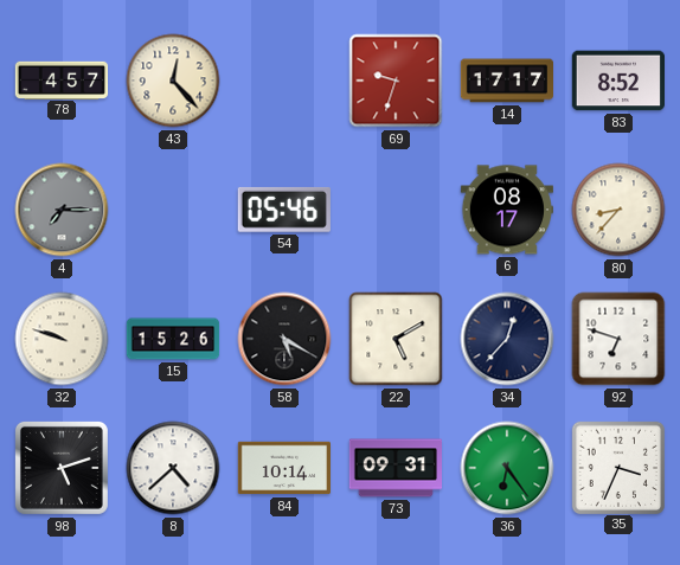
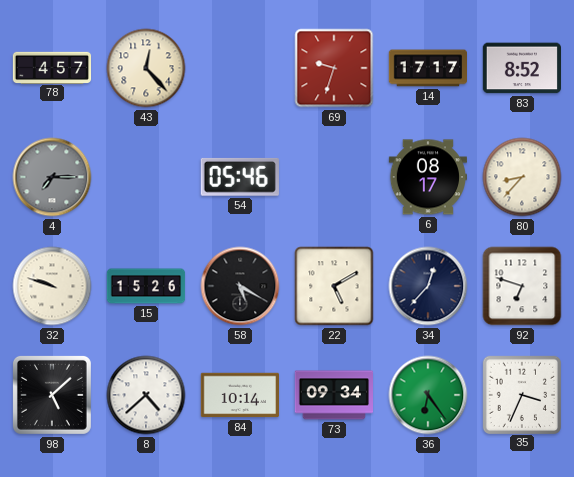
98: 5:12 -> 5:08 (52, 395)
73: 09:31 -> 09:34 (333, 395)
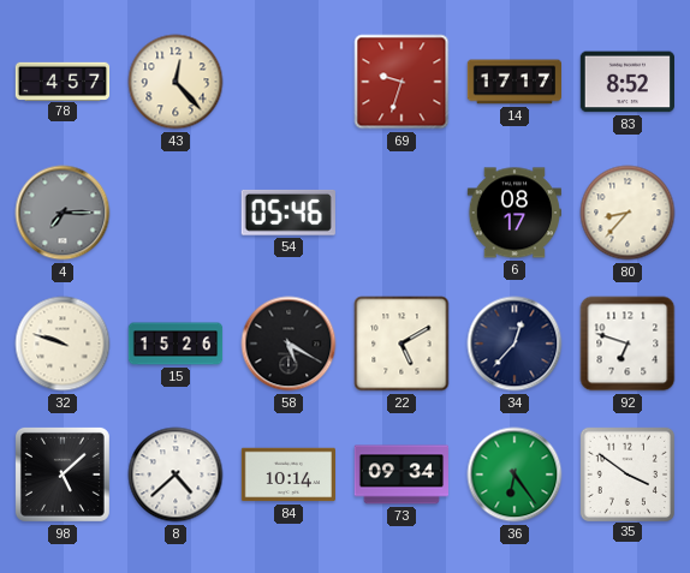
35: 3:34 -> 3:51 (626, 473)
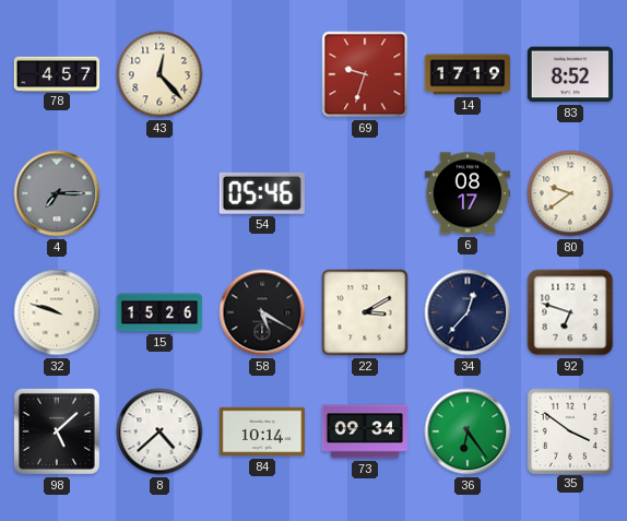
14: 17:17 -> 17:19 (466, 74)
80: 8:37 -> 9:39 (570, 193)
22: 5:10 -> 3:10 (365, 312)
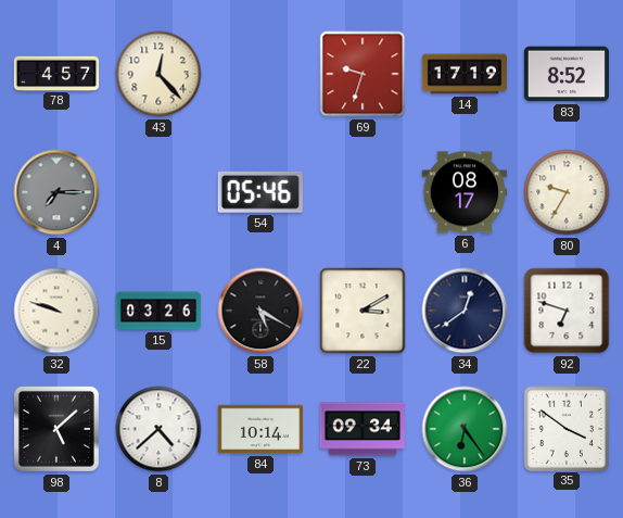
80: 9:39 -> 9:35 (567, 192)
15: 15:26 -> 03:26 (158, 311)
34: 12:37 -> 12:39 (465, 311)
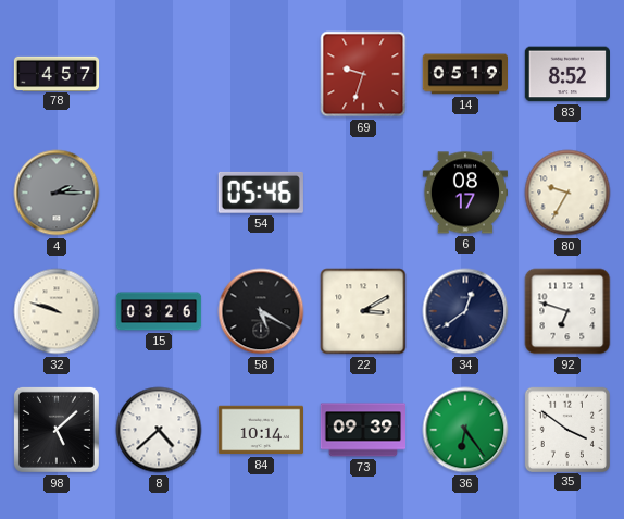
43: 12:23 -> none (158, 74)
14: 17:19 -> 05:19 (464, 74)
4: 7:15 -> 2:15 (57, 193)
73: 09:34 -> 09:39 (362, 430)
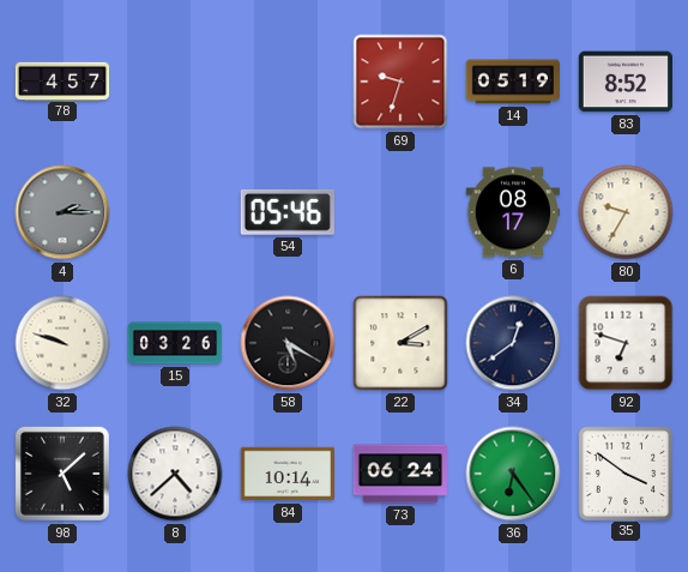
73: 09:39 -> 06:24 (399, 474)
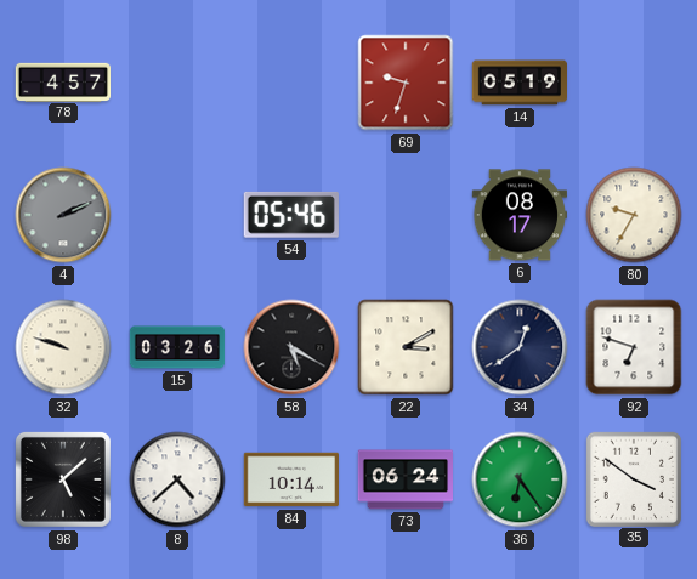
83: 8:52 -> none (624, 82)
4: 2:15 -> 2:11 (63, 215)
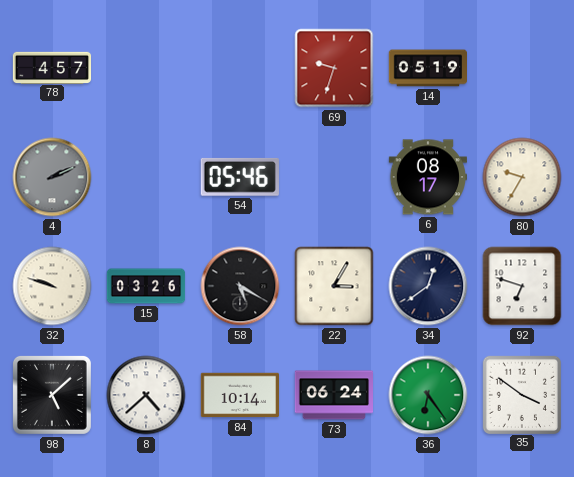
22: 3:10 -> 3:05 (334, 286)
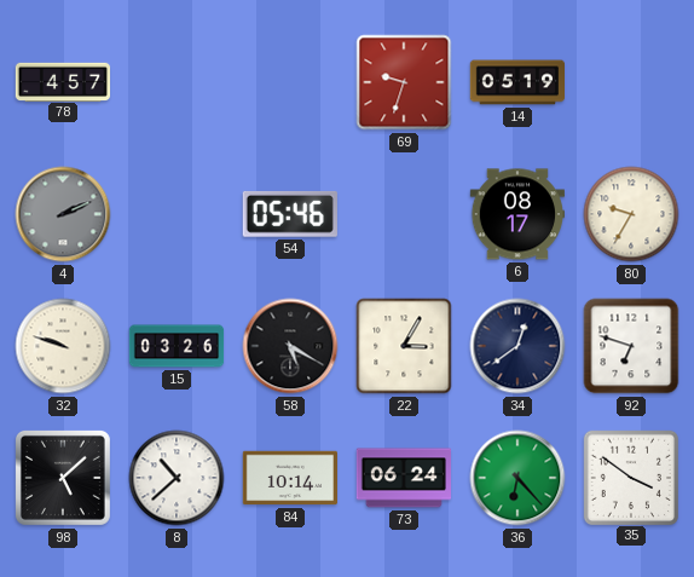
8: 4:38 -> 10:38 (177, 478)
36: 6:24 -> 6:23 (517, 478)
